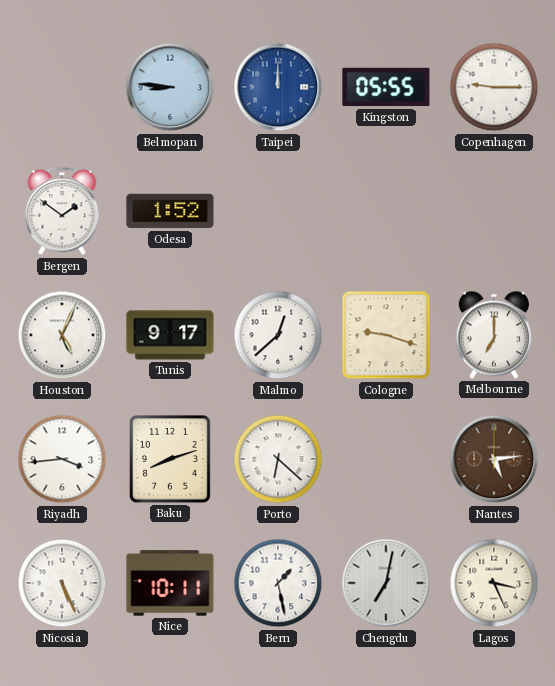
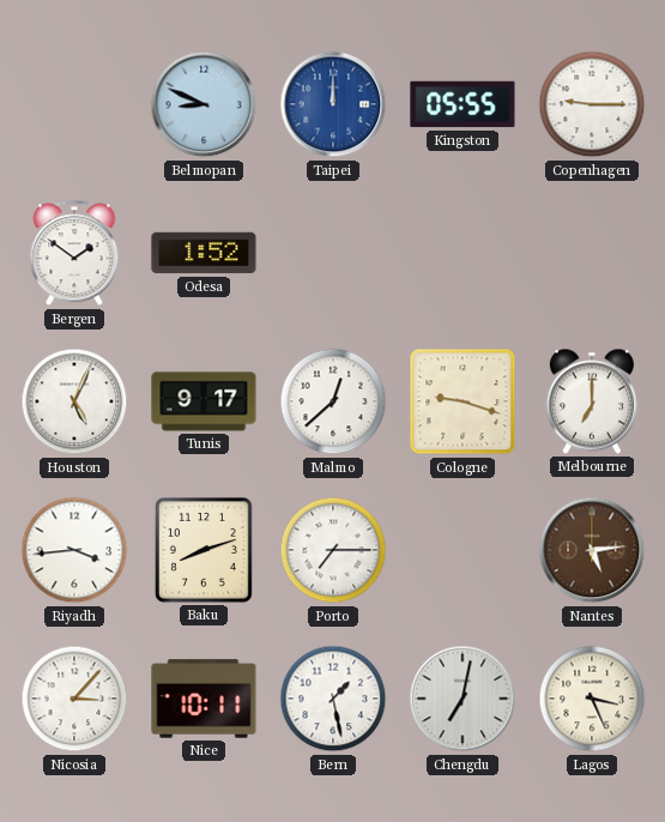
Belmopan: 8:46 -> 8:49 (204, 104)
Porto: 6:22 -> 7:15 (333, 550)
Nicosia: 5:26 -> 3:07 (74, 699)
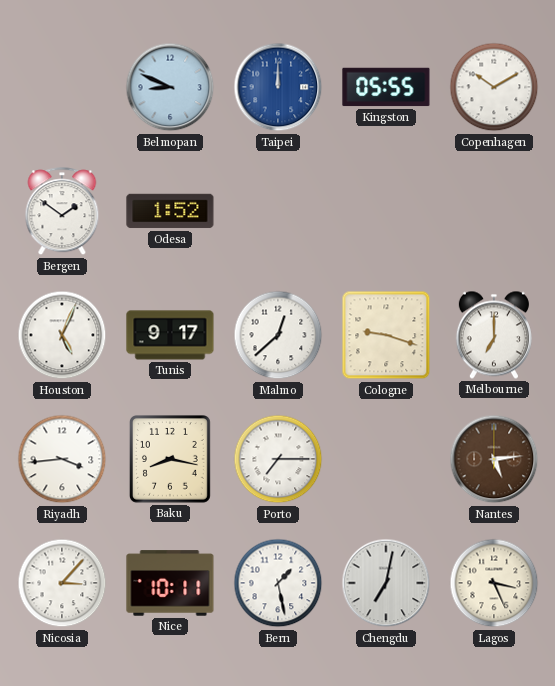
Copenhagen: 9:15 -> 10:10 (494, 87)
Baku: 8:12 -> 8:17 (170, 460)
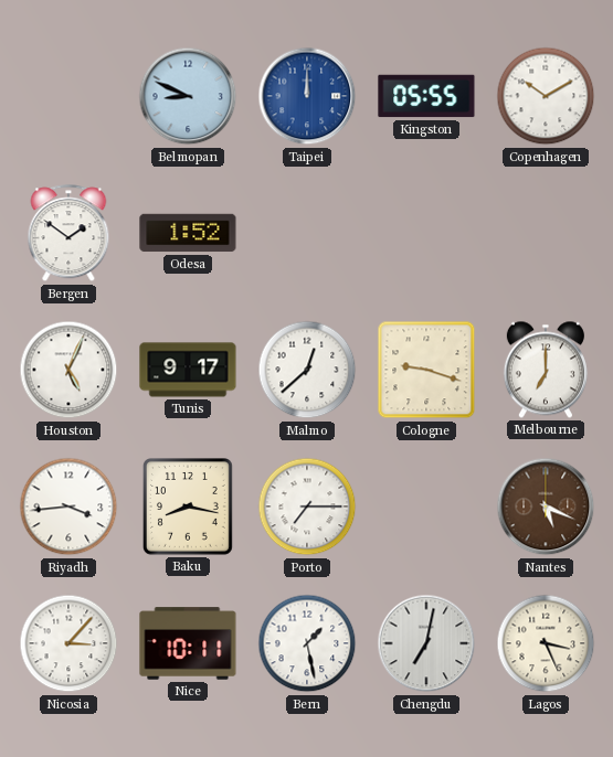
Nantes: 5:14 -> 5:19 (546, 507)
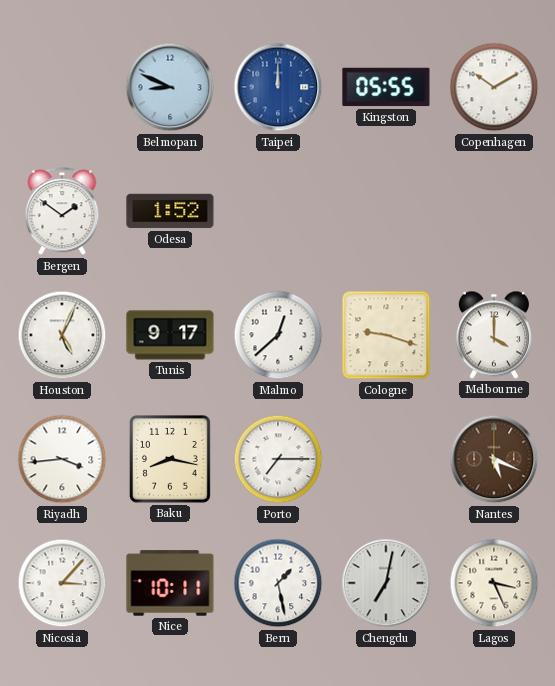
Melbourne: 7:00 -> 4:00 (494, 335)
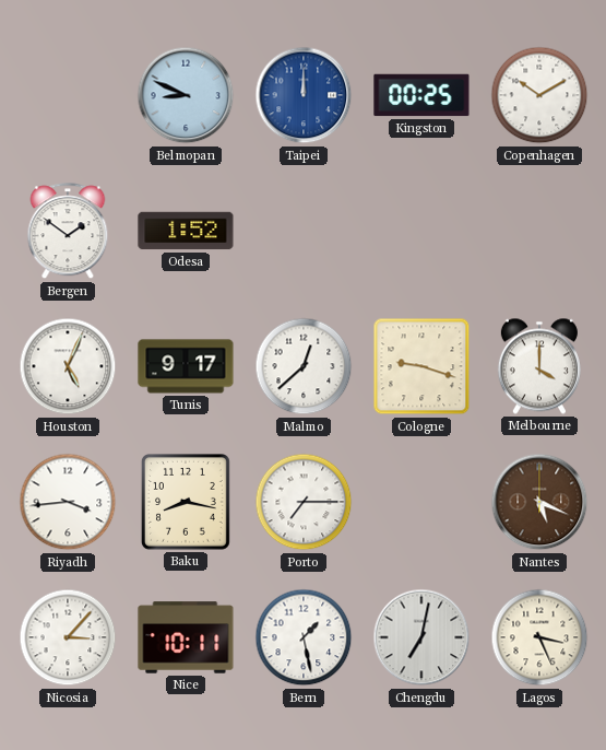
Kingston: 05:55 -> 00:25 (421, 95)
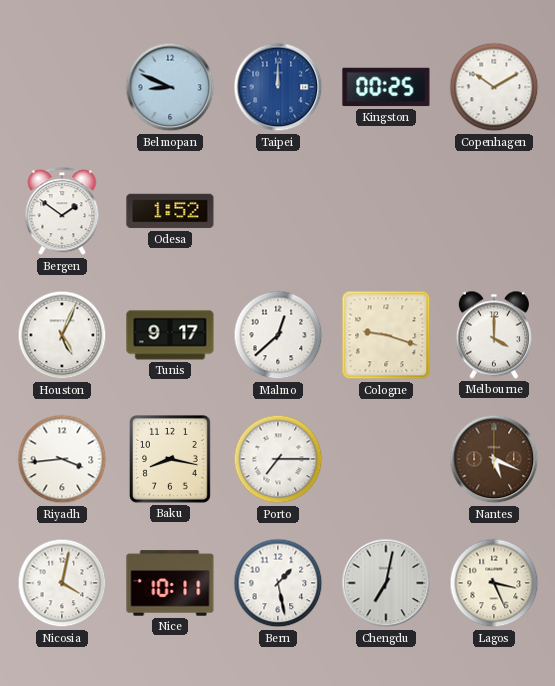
Nicosia: 3:07 -> 4:02 (62, 583)
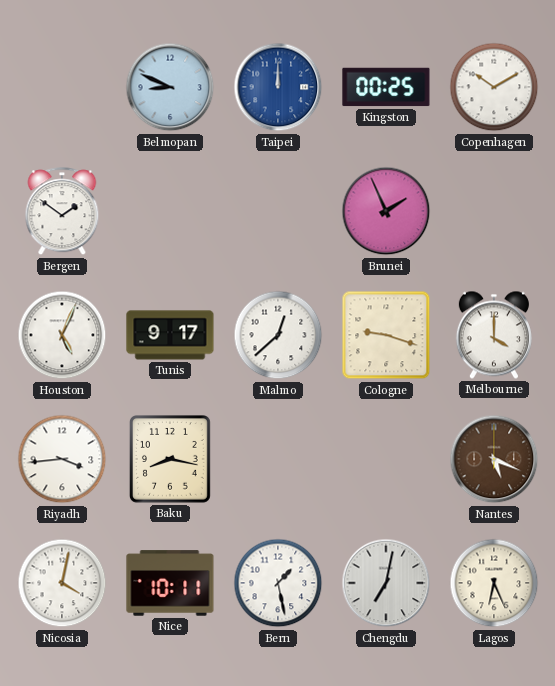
Odesa: 1:52 -> none (170, 211)
Brunei: none -> 1:56 (386, 211)
Porto: 7:15 -> none (278, 459)
Lagos: 3:26 -> 6:26 (494, 583)
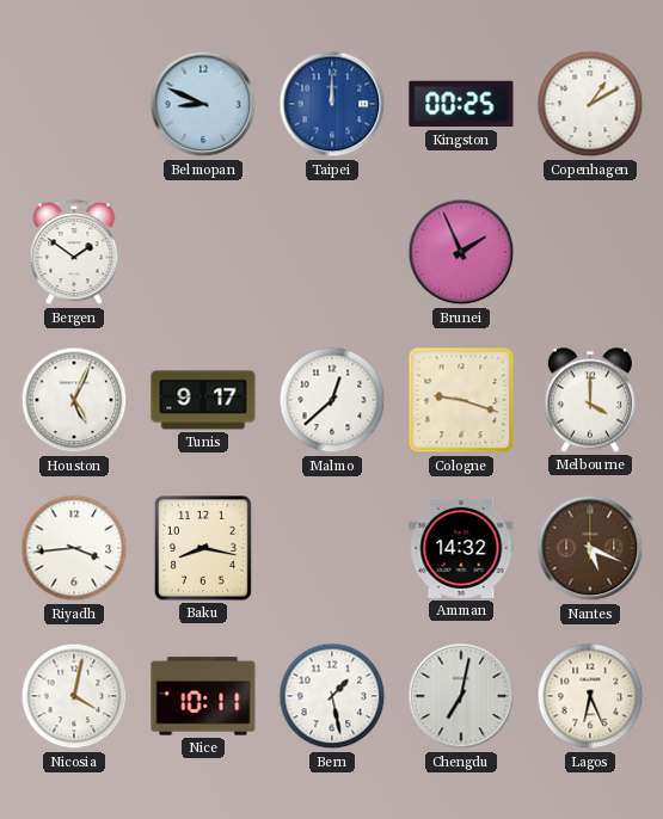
Copenhagen: 10:10 -> 1:10 (590, 104)
Amman: none -> 14:32 (461, 548)
